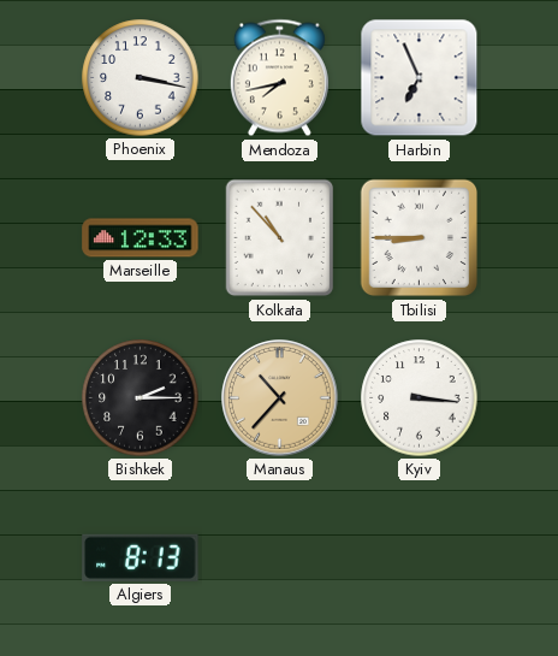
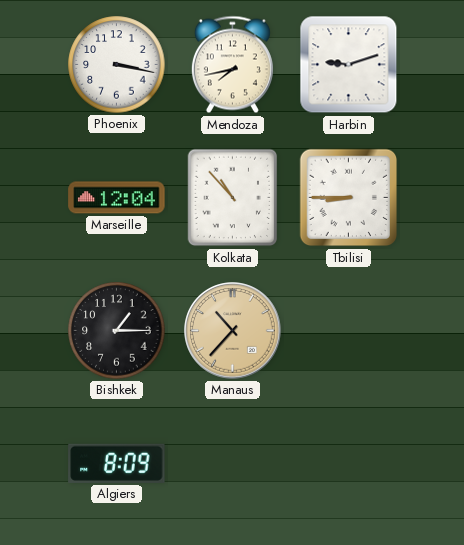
Harbin: 6:56 -> 9:12 (349, 65)
Marseille: 12:33 -> 12:04 (117, 198)
Bishkek: 2:15 -> 1:15 (117, 331)
Kyiv: 3:16 -> none (420, 398)
Algiers: 8:13 -> 8:09 (117, 463)
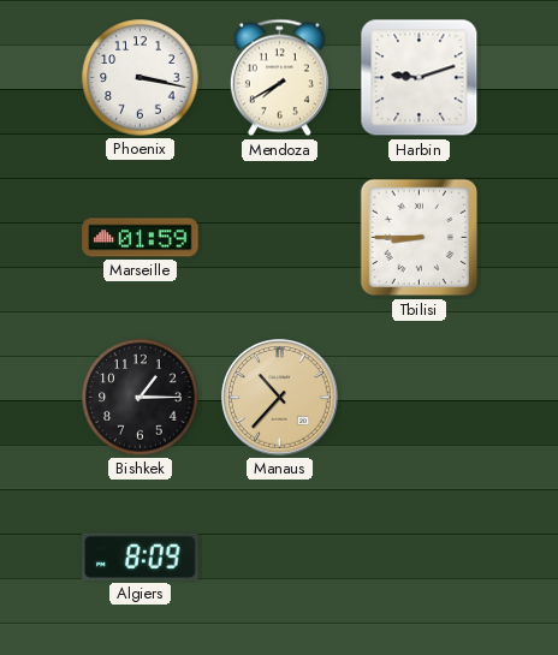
Mendoza: 7:43 -> 7:40 (279, 78)
Marseille: 12:04 -> 01:59 (141, 238)
Kolkata: 10:53 -> none (233, 198)
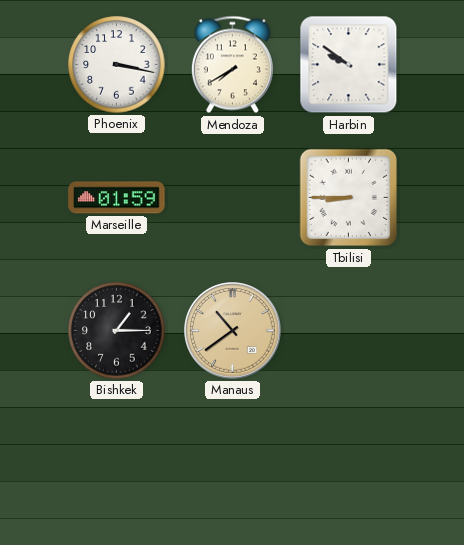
Harbin: 9:12 -> 9:51 (349, 65)
Manaus: 10:37 -> 10:39 (233, 331)
Algiers: 8:09 -> none (141, 556)
